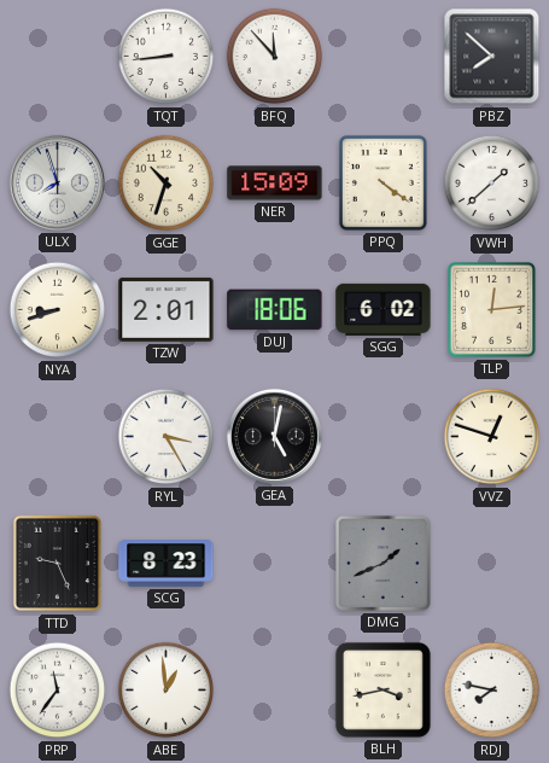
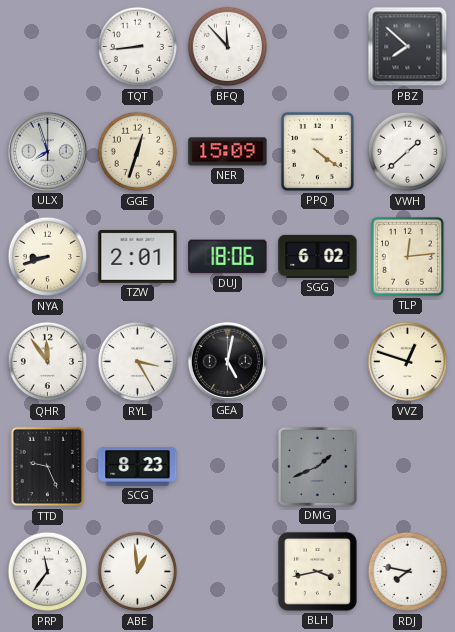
GGE: 10:33 -> 12:33 (138, 152)
QHR: none -> 11:54 (48, 362)
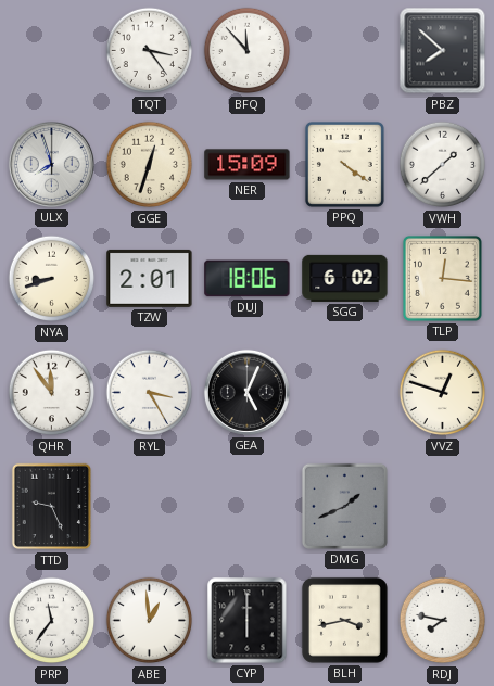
TQT: 8:44 -> 3:24 (150, 51)
TLP: 12:14 -> 12:16 (442, 278)
GEA: 5:02 -> 5:04 (246, 392)
SCG: 8:23 -> none (138, 467)
CYP: none -> 6:00 (248, 621)
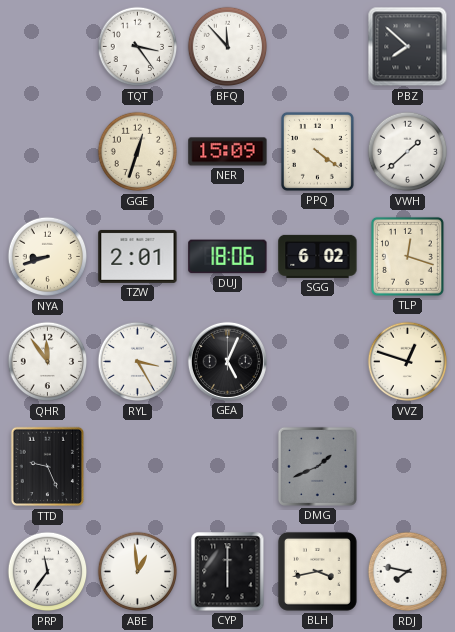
ULX: 7:57 -> none (51, 164)
TLP: 12:16 -> 12:18 (407, 256)
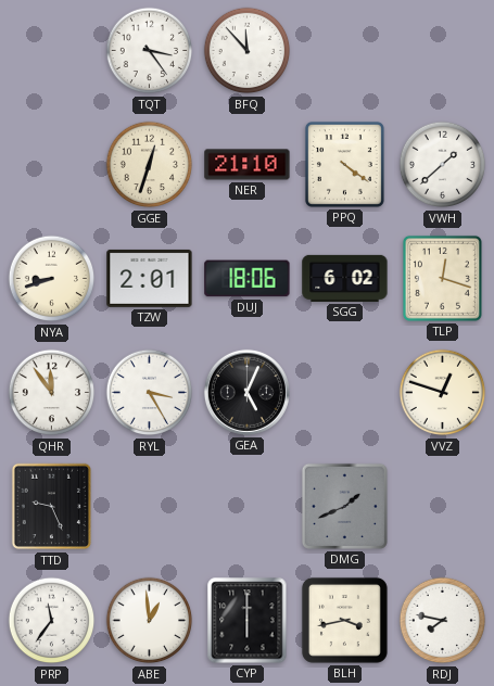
PBZ: 7:52 -> none (408, 47)
NER: 15:09 -> 21:10 (248, 165)
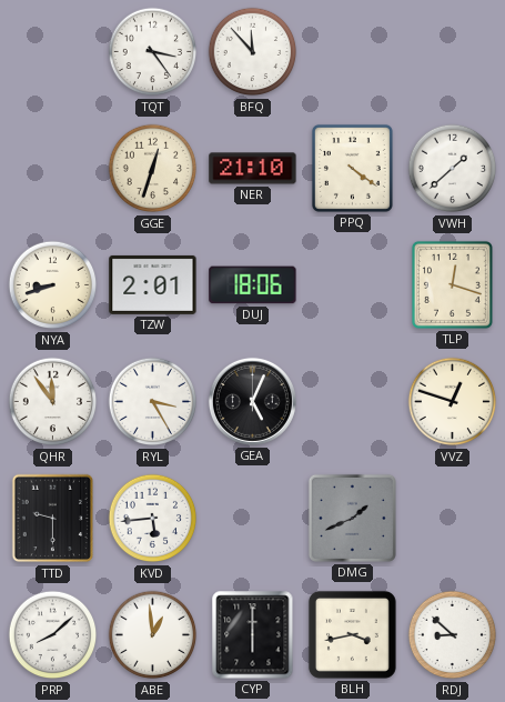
SGG: 6:02 -> none (345, 278)
TTD: 9:26 -> 9:30 (53, 519)
KVD: none -> 5:44 (153, 519)
PRP: 11:36 -> 8:08 (53, 635)
RDJ: 7:47 -> 8:52 (453, 635)
